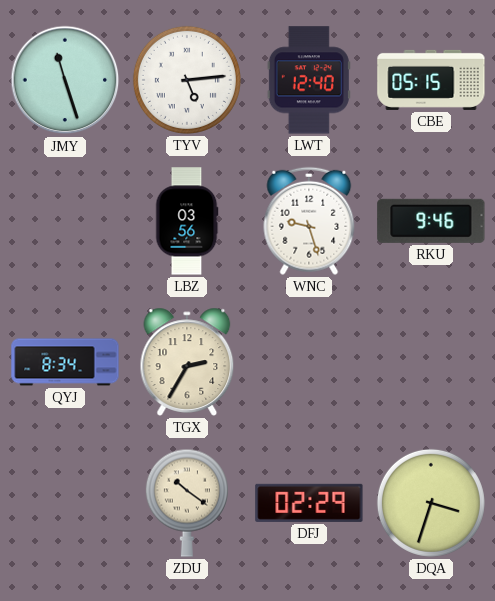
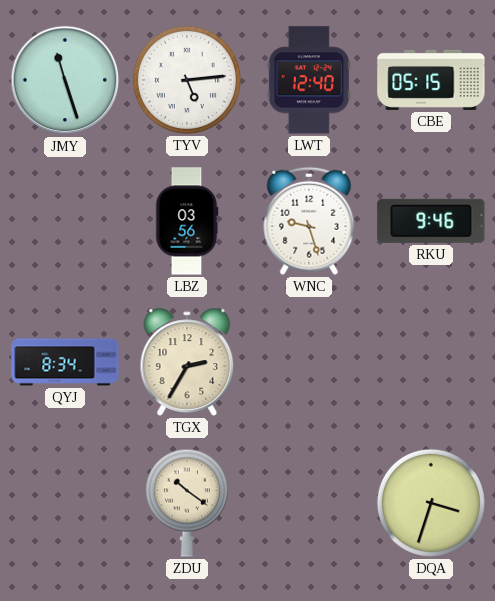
DFJ: 02:29 -> none (309, 503)
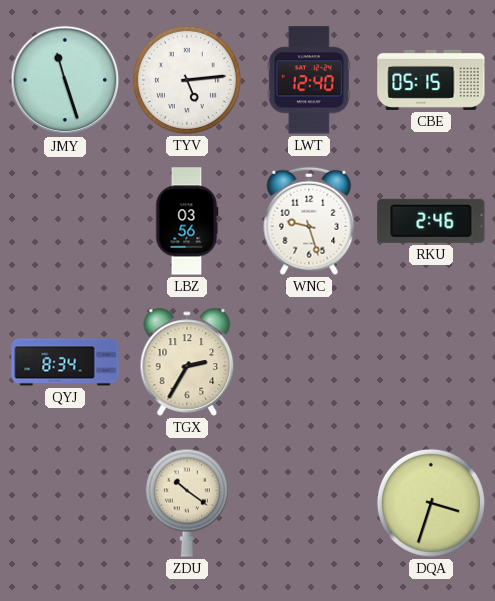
RKU: 9:46 -> 2:46 (431, 221)
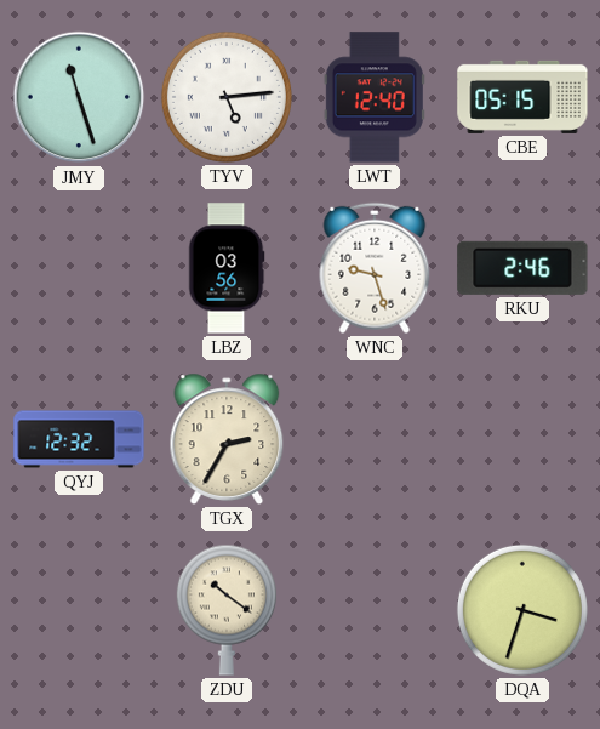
QYJ: 8:34 -> 12:32 (79, 439)
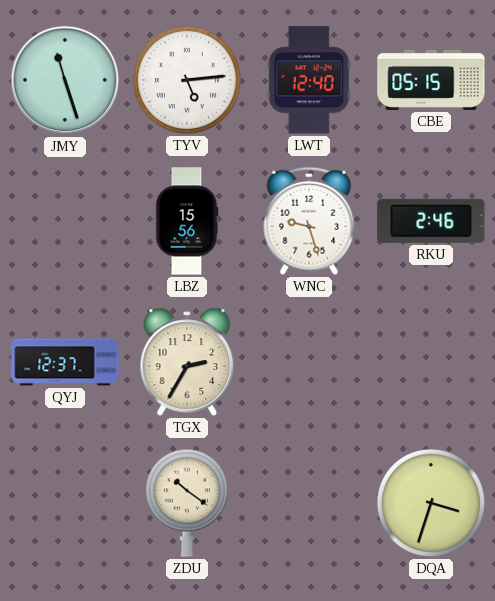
LBZ: 03:56 -> 15:56 (187, 221)
QYJ: 12:32 -> 12:37 (65, 362)
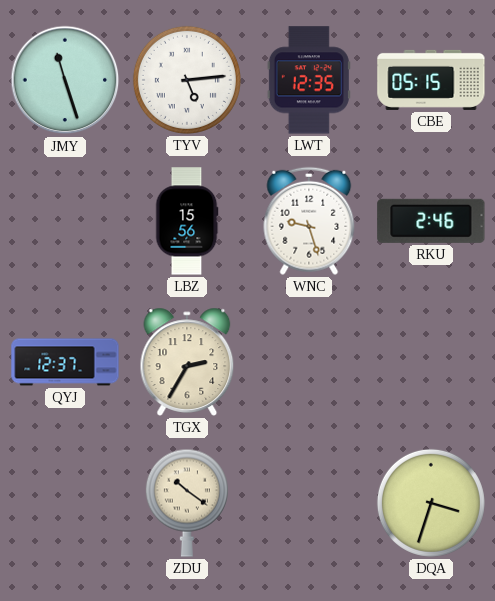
LWT: 12:40 -> 12:35 (309, 80)
